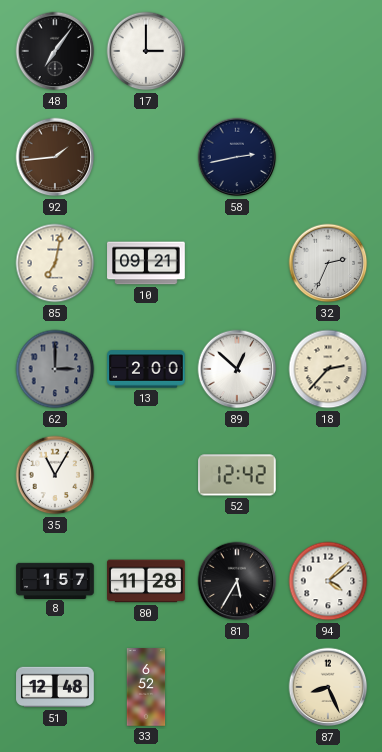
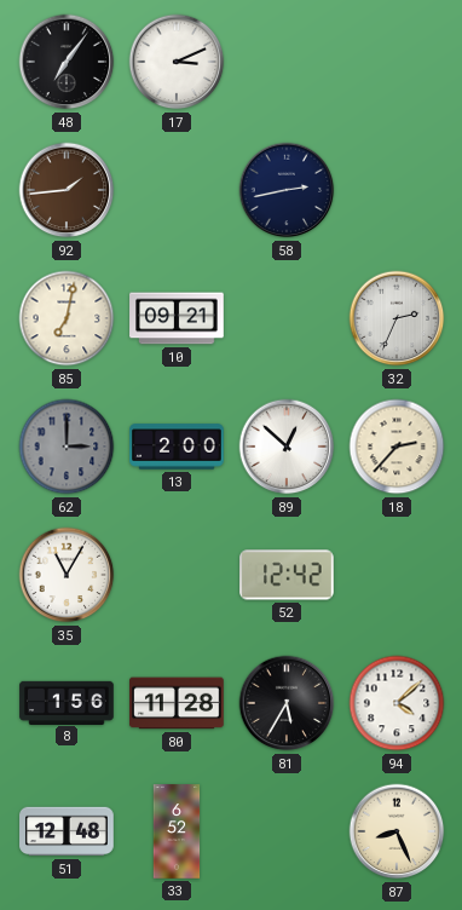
17: 3:00 -> 3:11 (177, 62)
8: 1:57 -> 1:56 (67, 702)
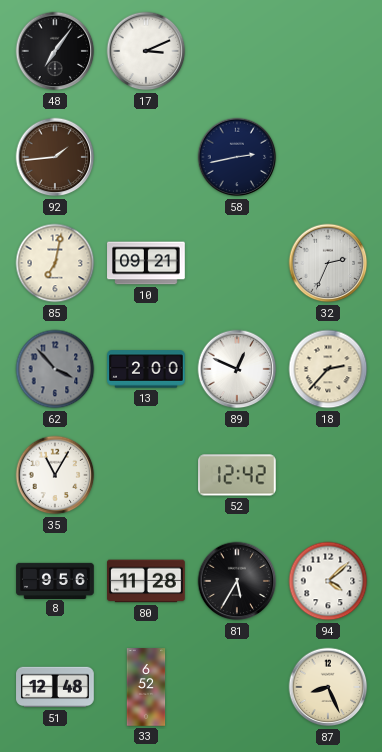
62: 3:00 -> 3:53 (55, 369)
89: 12:52 -> 12:49 (237, 369)
8: 1:56 -> 9:56 (55, 580)
